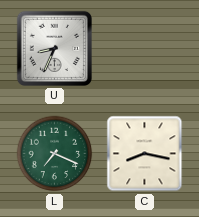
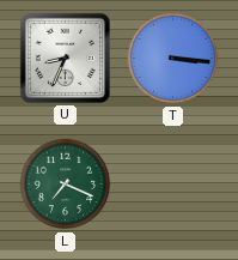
T: none -> 3:16 (173, 59)
C: 8:17 -> none (145, 154)
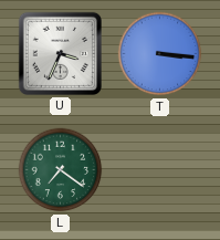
U: 8:34 -> 3:34 (60, 53)
L: 7:19 -> 7:21 (61, 170)
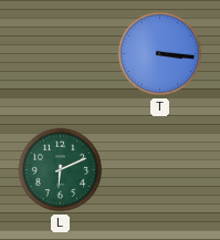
U: 3:34 -> none (60, 53)
L: 7:21 -> 6:11 (61, 170)
